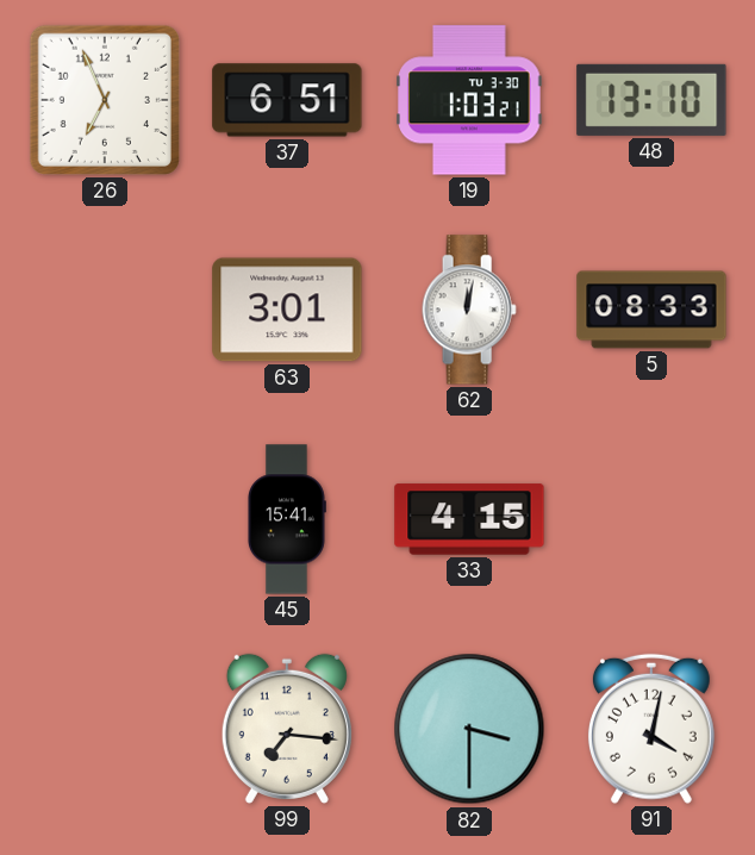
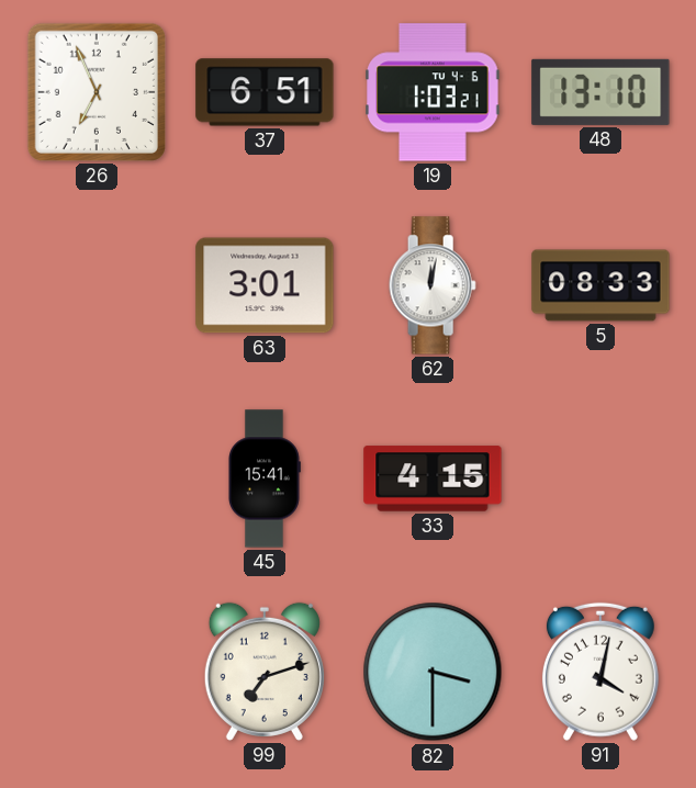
19 date: TU 3-30 -> TU 4-6 (433, 92)
99: 7:16 -> 7:12 (265, 672)
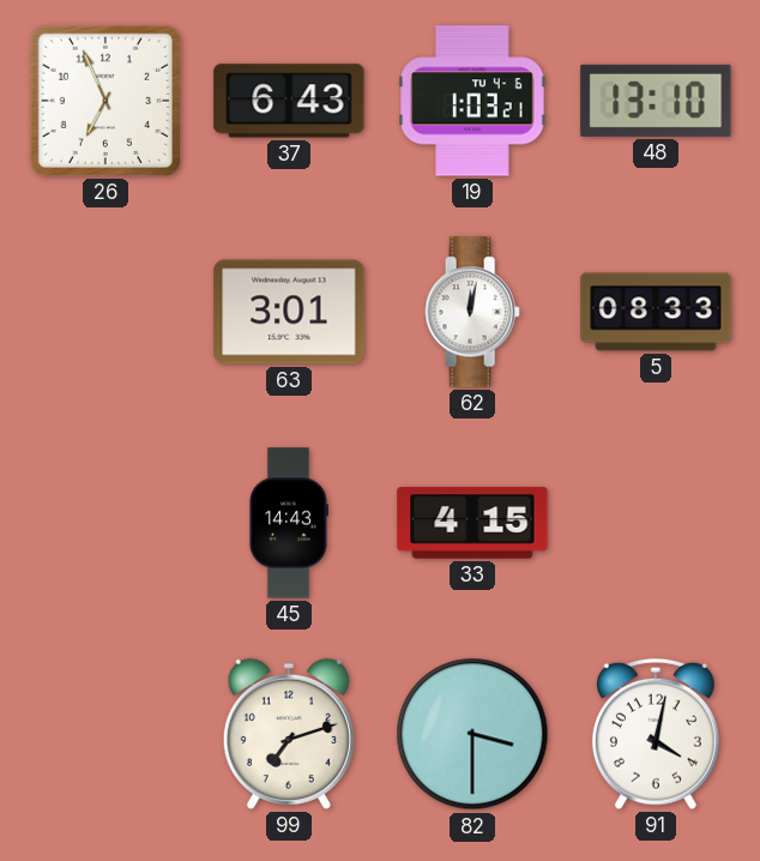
37: 6:51 -> 6:43 (289, 101)
45: 15:41 -> 14:43 (289, 523)
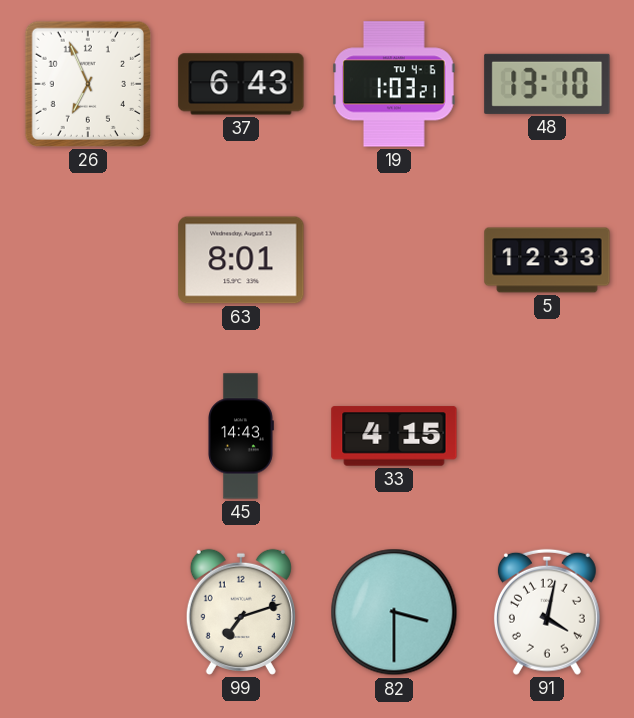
63: 3:01 -> 8:01 (241, 260)
62: 12:02 -> none (472, 312)
5: 08:33 -> 12:33 (547, 260)
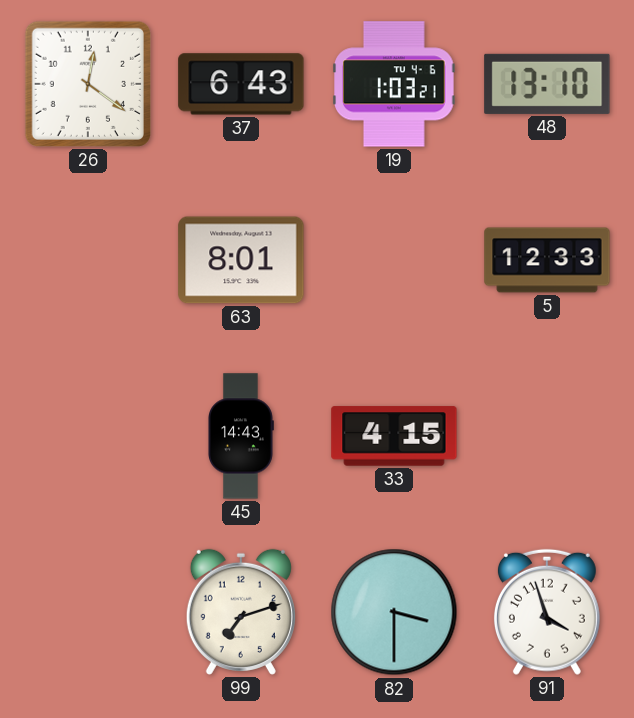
26: 6:56 -> 12:21 (88, 84)
91: 4:02 -> 3:57 (547, 612)
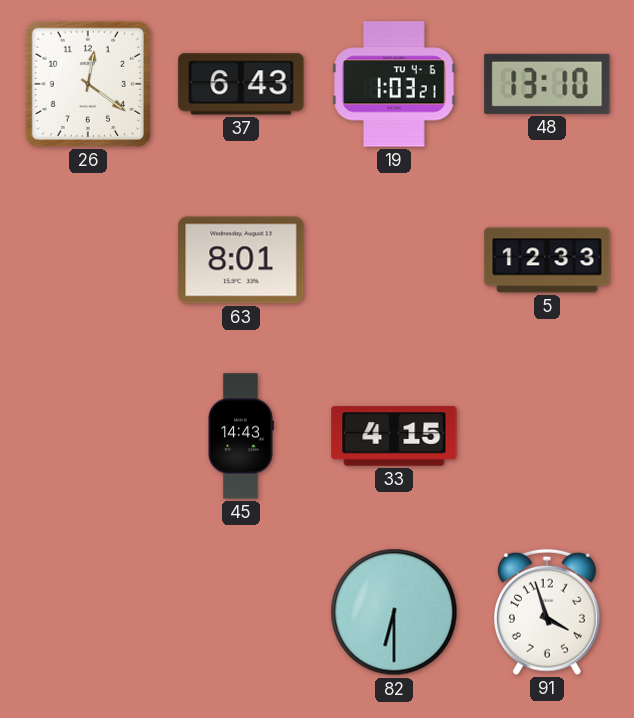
99: 7:12 -> none (241, 612)
82: 3:30 -> 6:30 (394, 612)
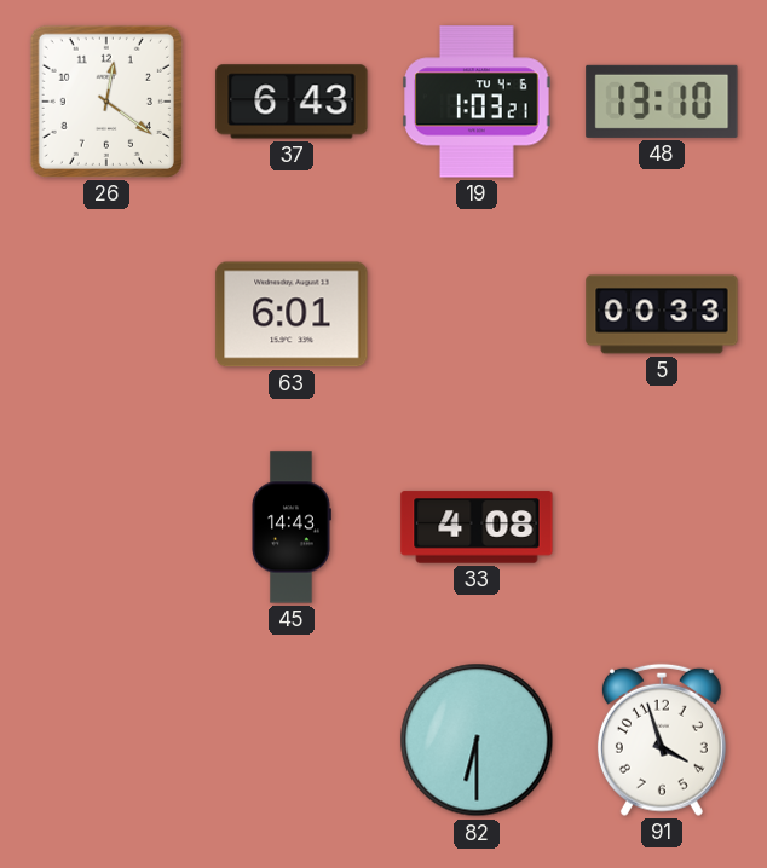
63: 8:01 -> 6:01 (292, 314)
5: 12:33 -> 00:33 (662, 314)
33: 4:15 -> 4:08 (477, 527)
